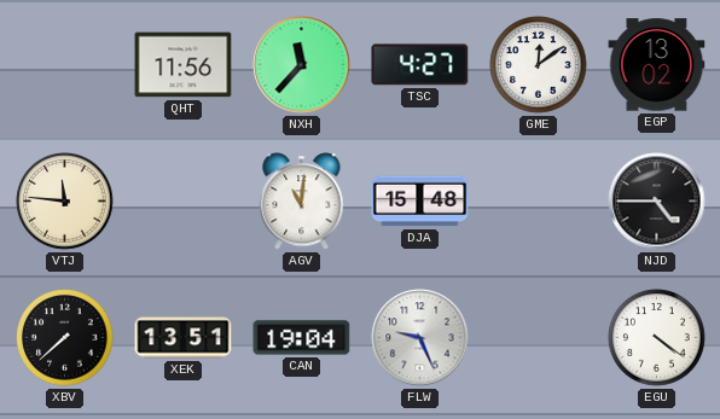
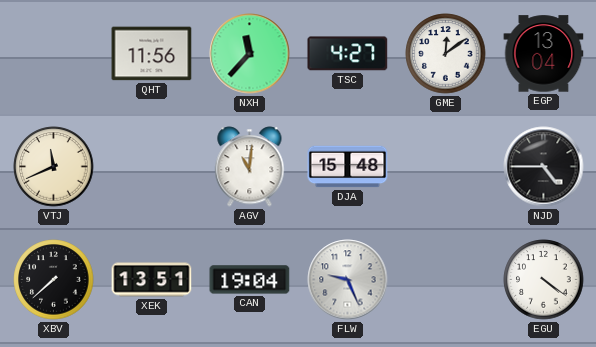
EGP: 13:02 -> 13:04 (544, 54)
VTJ: 11:46 -> 11:41 (54, 167)
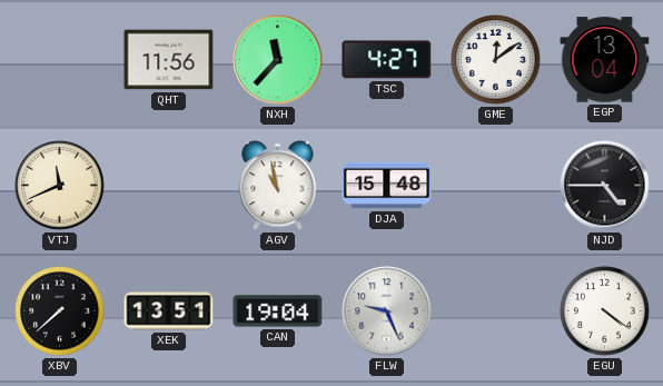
AGV: 11:01 -> 10:58 (278, 186)
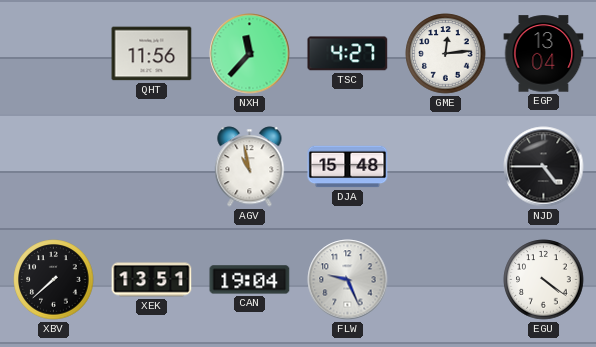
GME: 12:09 -> 12:14 (446, 54)
VTJ: 11:41 -> none (60, 186)
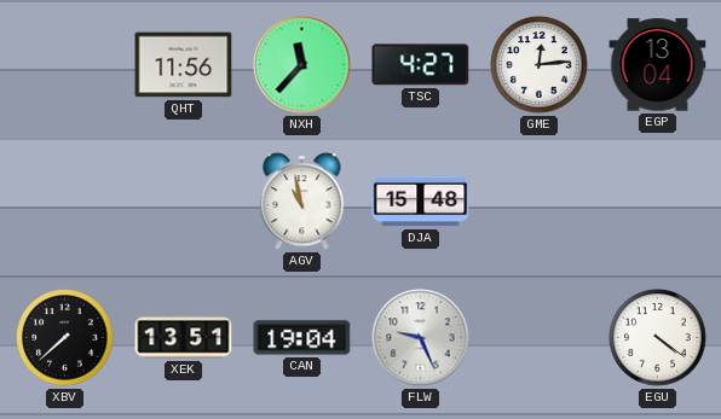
NJD: 4:45 -> none (544, 167)
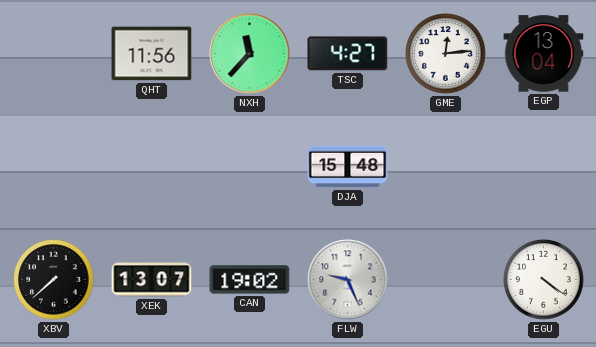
AGV: 10:58 -> none (302, 202)
XEK: 13:51 -> 13:07 (152, 280)
CAN: 19:04 -> 19:02 (250, 280)
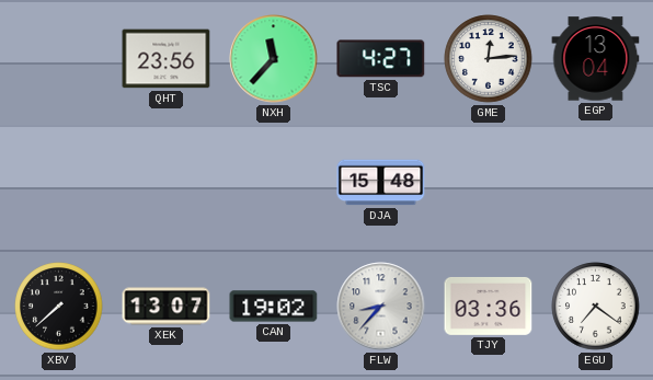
QHT: 11:56 -> 23:56 (167, 59)
FLW: 9:26 -> 8:37 (381, 307)
TJY: none -> 03:36 (489, 306)
EGU: 4:21 -> 7:21 (596, 307)
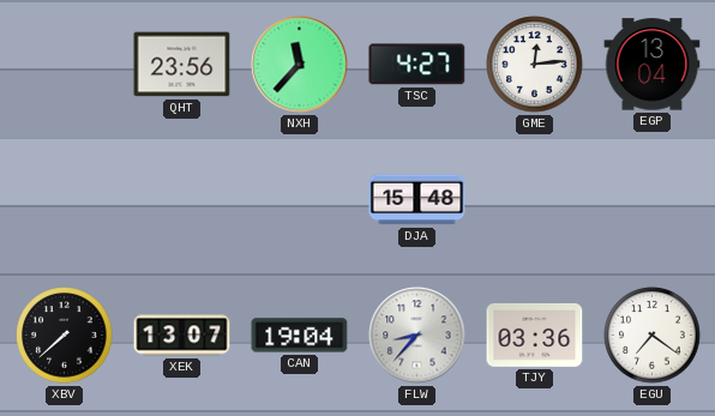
CAN: 19:02 -> 19:04 (300, 336)
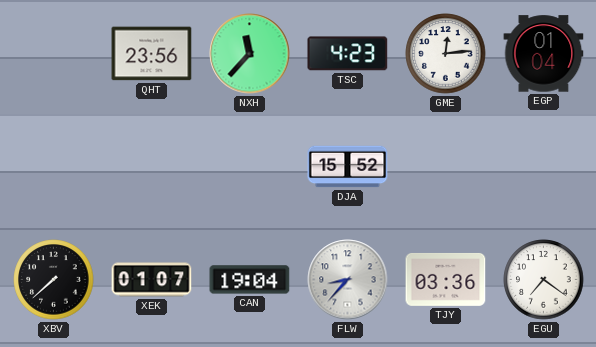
TSC: 4:27 -> 4:23 (348, 54)
EGP: 13:04 -> 01:04 (544, 54)
DJA: 15:48 -> 15:52 (348, 167)
XEK: 13:07 -> 01:07 (152, 280)
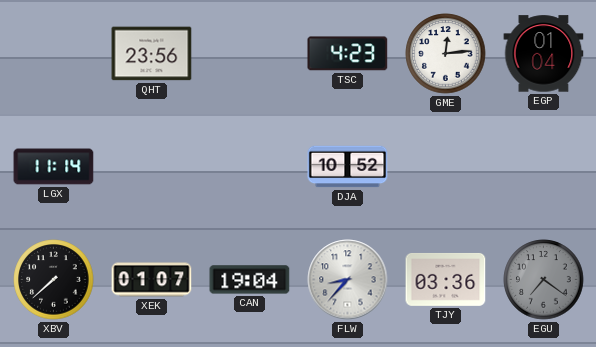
NXH: 11:37 -> none (250, 54)
LGX: none -> 11:14 (54, 167)
DJA: 15:52 -> 10:52 (348, 167)
EGU dial: white -> grey (544, 280)
